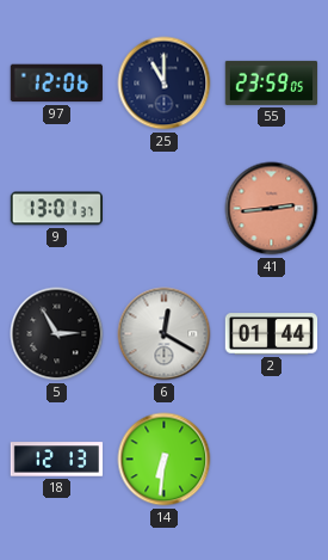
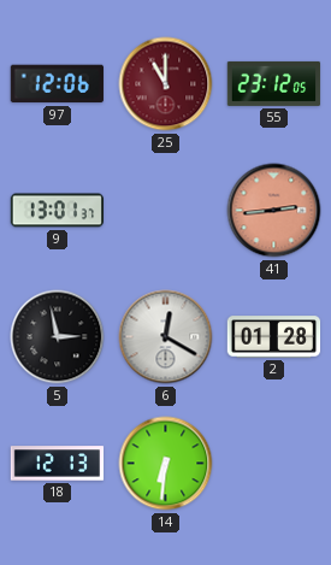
25 dial: navy -> burgundy (166, 84)
55: 23:59 -> 23:12 (274, 83)
5: 2:55 -> 2:58 (58, 337)
2: 01:44 -> 01:28 (274, 337)
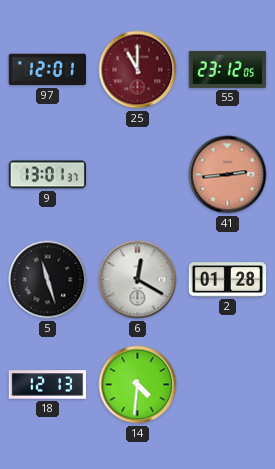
97: 12:06 -> 12:01 (47, 70)
5: 2:58 -> 11:27 (48, 280)
14: 6:31 -> 4:31 (138, 385)
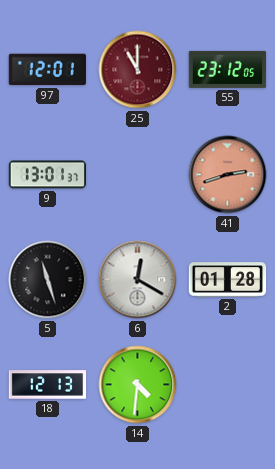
41: 2:44 -> 2:42 (228, 175)
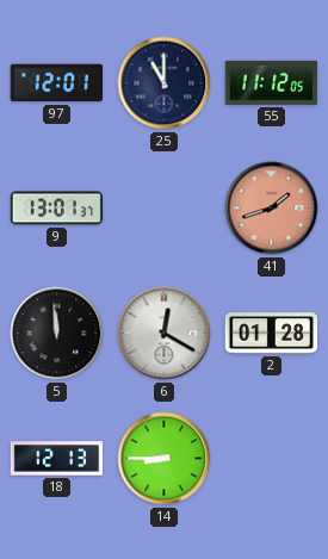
25 dial: burgundy -> navy (165, 83)
55: 23:12 -> 11:12 (272, 82)
41: 2:42 -> 1:42 (272, 209)
5: 11:27 -> 11:59 (57, 334)
14: 4:31 -> 8:45 (165, 459)
